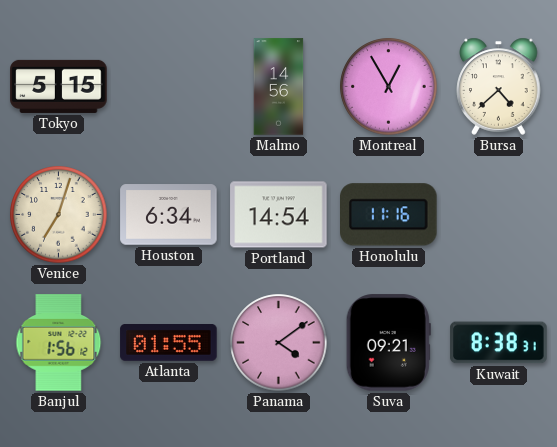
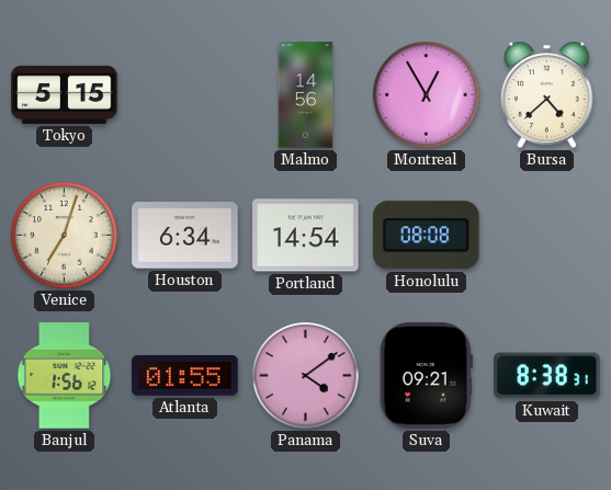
Honolulu: 11:16 -> 08:08 (427, 236)
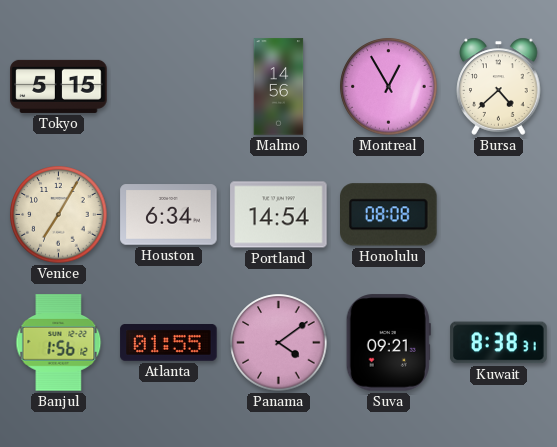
Venice: 7:03 -> 7:05 (59, 215)
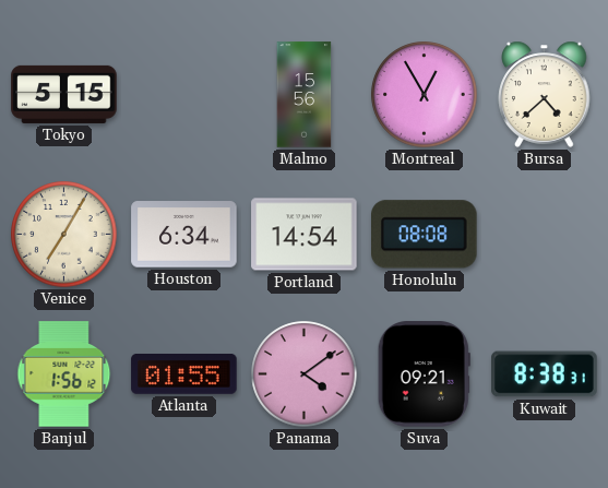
Malmo: 14:56 -> 15:56 (305, 95)
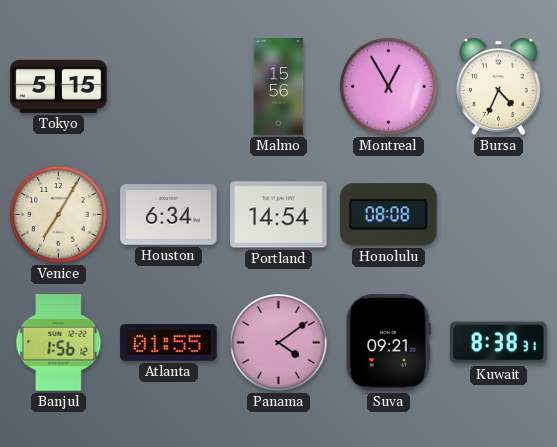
Bursa: 4:38 -> 4:34 (499, 86)
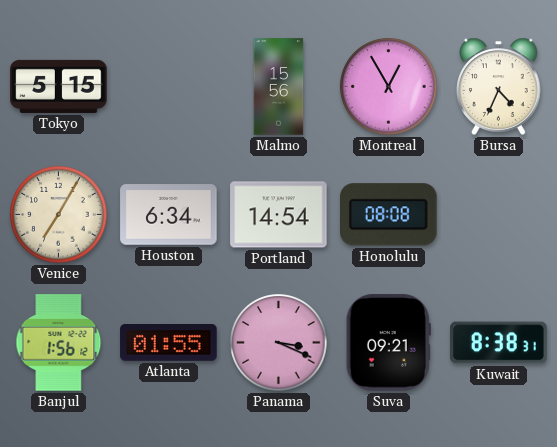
Panama: 4:09 -> 3:19 (279, 343)
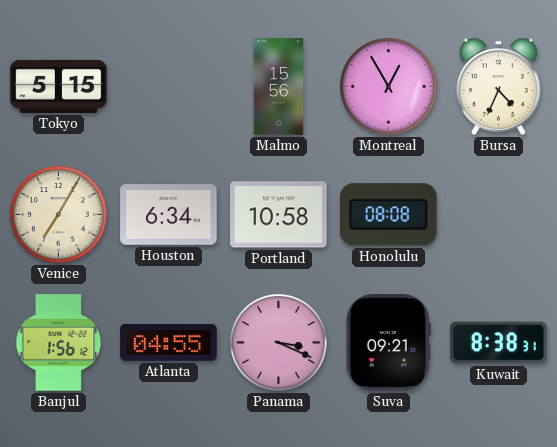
Portland: 14:54 -> 10:58 (279, 215)
Atlanta: 01:55 -> 04:55 (169, 343)
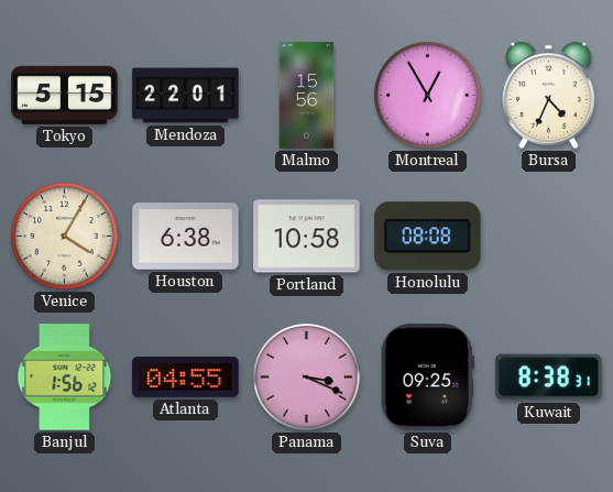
Mendoza: none -> 22:01 (186, 96)
Venice: 7:05 -> 4:05 (65, 237)
Houston: 6:34 -> 6:38 (186, 237)
Suva: 09:21 -> 09:25 (427, 378)
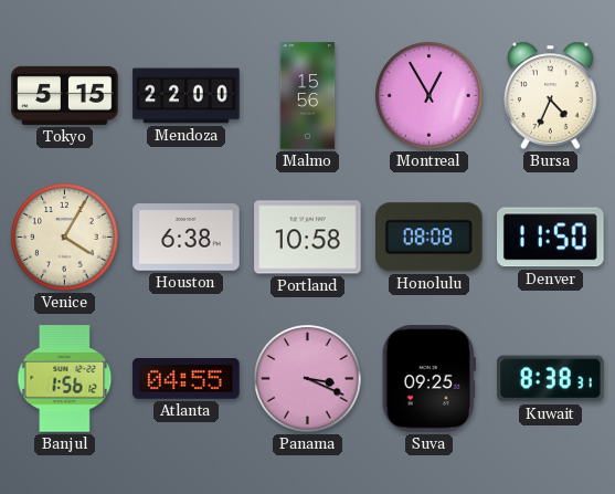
Mendoza: 22:01 -> 22:00 (187, 96)
Denver: none -> 11:50 (551, 238)
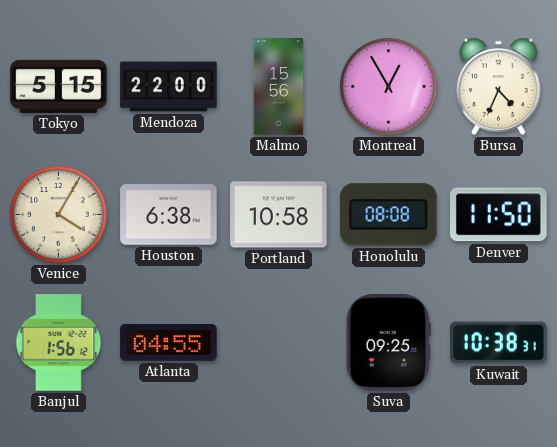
Panama: 3:19 -> none (308, 379)
Kuwait: 8:38 -> 10:38 (499, 343)
